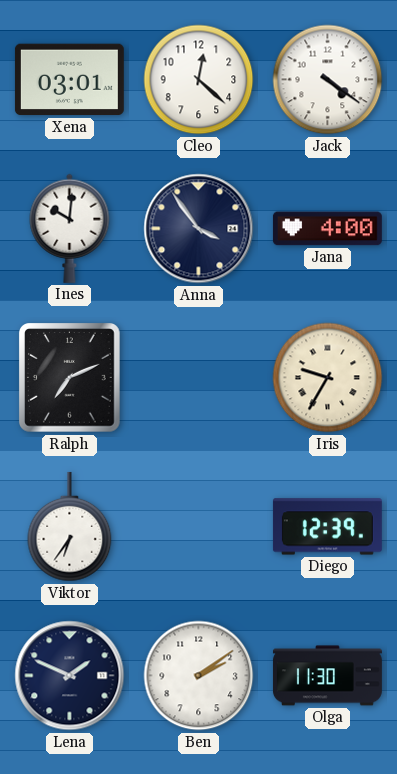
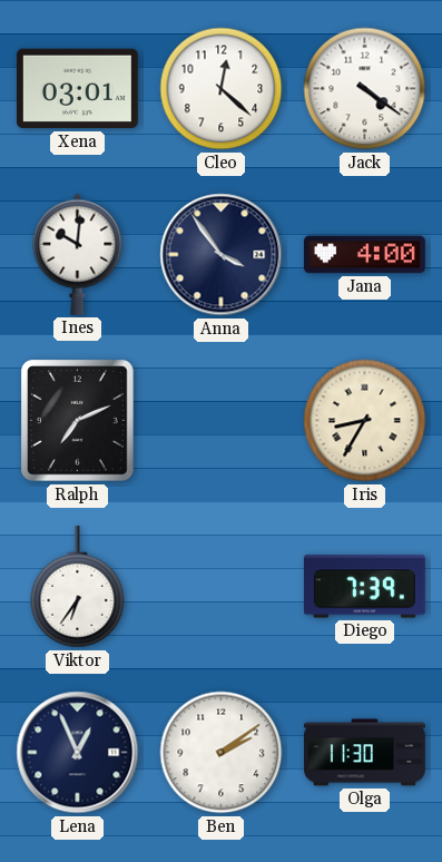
Iris: 9:35 -> 8:35 (365, 421)
Diego: 12:39 -> 7:39 (364, 587)
Lena: 1:49 -> 12:56 (78, 753)
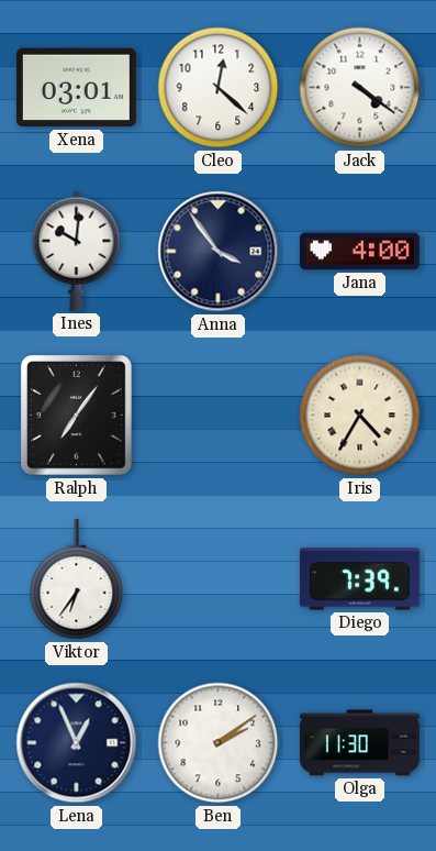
Ralph: 7:11 -> 7:06 (77, 416)
Iris: 8:35 -> 4:35 (360, 416)
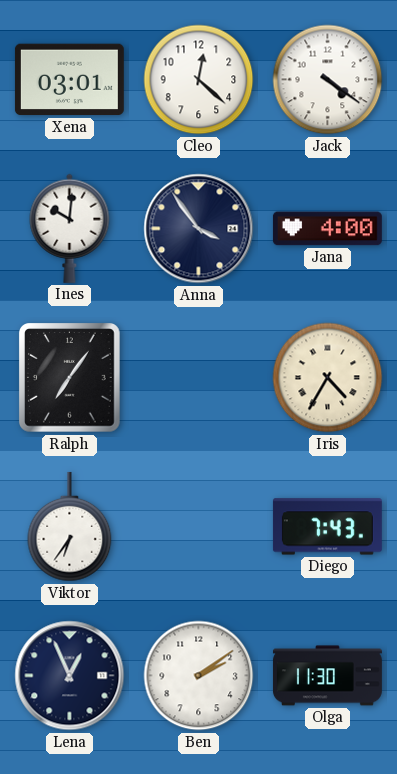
Diego: 7:39 -> 7:43 (327, 527)
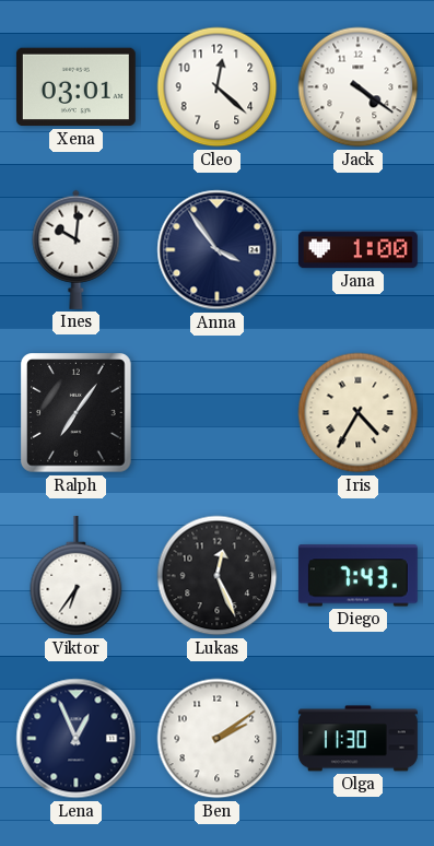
Jana: 4:00 -> 1:00 (357, 250)
Lukas: none -> 12:26 (218, 576)
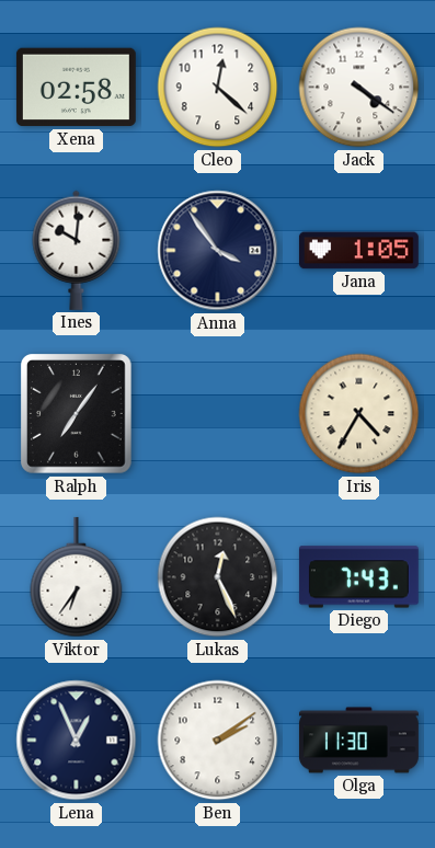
Xena: 03:01 -> 02:58 (76, 88)
Jana: 1:00 -> 1:05 (358, 251)
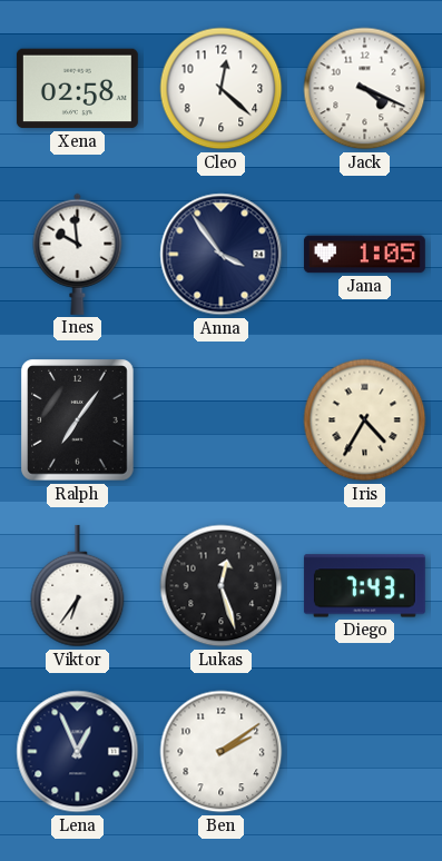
Jack: 4:21 -> 4:19 (365, 89)
Ines: 10:01 -> 9:59 (78, 254)
Lukas: 12:26 -> 12:27 (222, 586)
Olga: 11:30 -> none (358, 741)
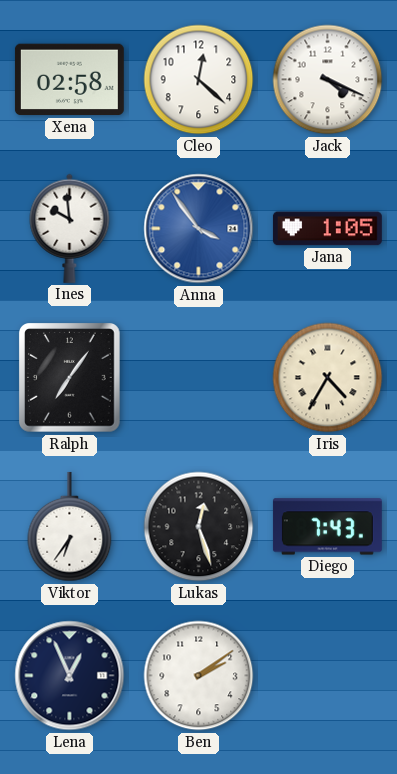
Anna dial: navy -> blue (199, 229)
